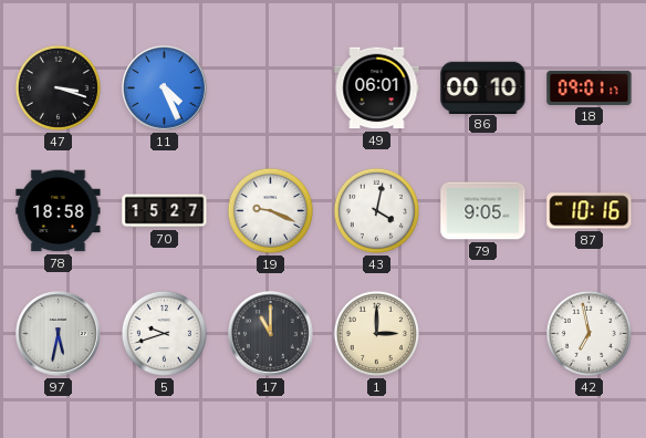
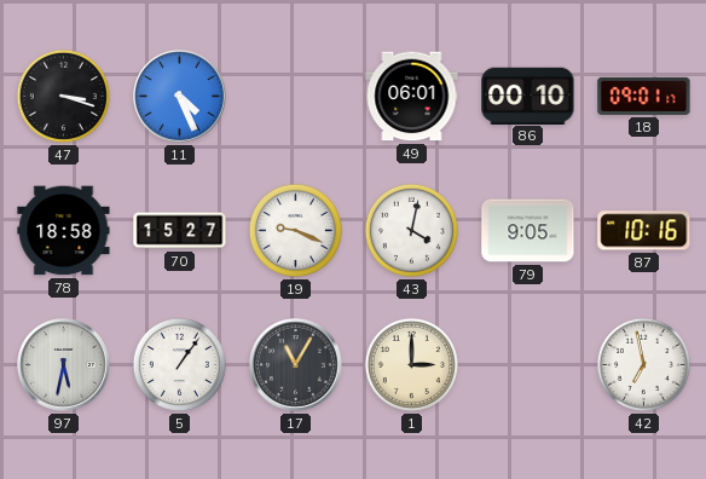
5: 9:42 -> 1:06 (179, 364)
17: 11:00 -> 11:05 (296, 365)
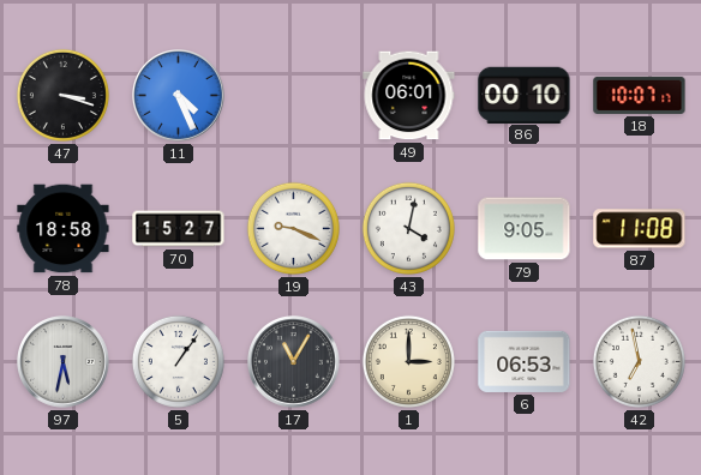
18: 09:01 -> 10:07 (640, 95)
87: 10:16 -> 11:08 (640, 229)
6: none -> 06:53 (525, 361)
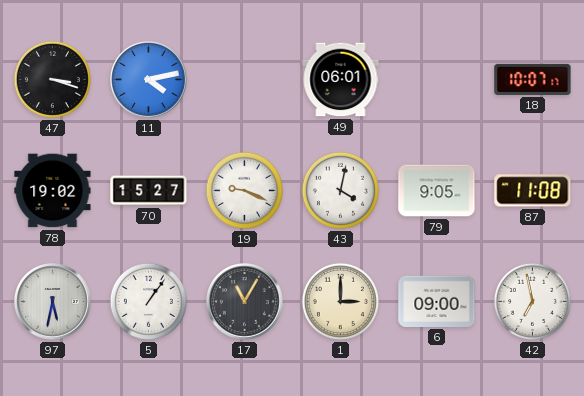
11: 4:26 -> 4:13 (149, 80)
86: 00:10 -> none (525, 95)
78: 18:58 -> 19:02 (53, 191)
6: 06:53 -> 09:00 (437, 301)
